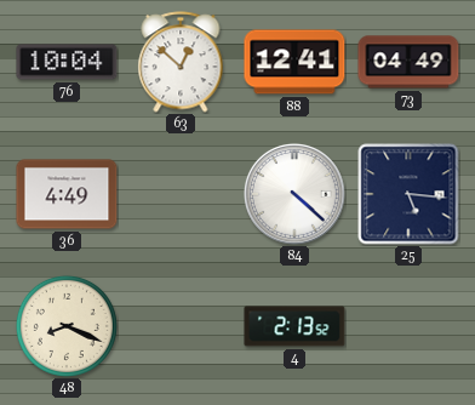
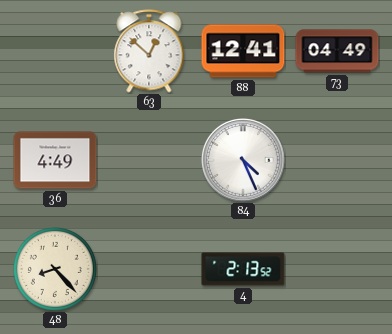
76: 10:04 -> none (67, 62)
84: 4:22 -> 4:26 (244, 161)
25: 5:16 -> none (408, 194)
48: 8:19 -> 8:23 (55, 269)
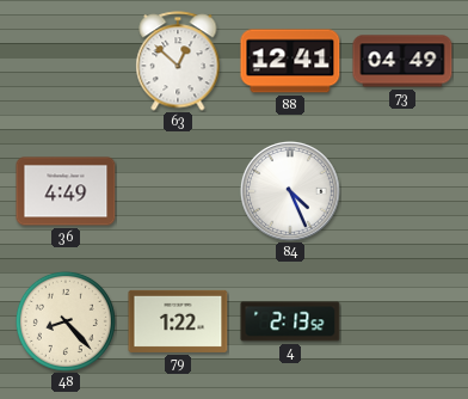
79: none -> 1:22 (178, 321)
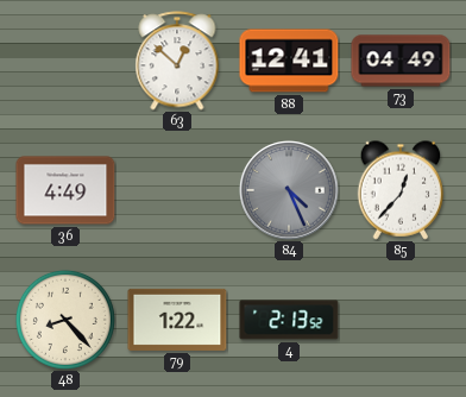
84 dial: white -> grey (290, 191)
85: none -> 12:37 (401, 190)
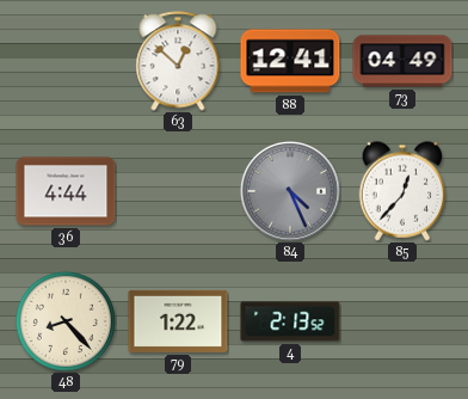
36: 4:49 -> 4:44 (66, 191)
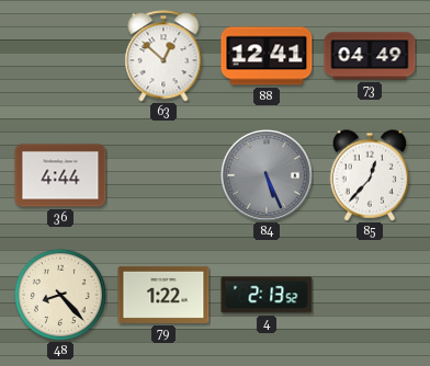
84: 4:26 -> 5:26 (268, 176)
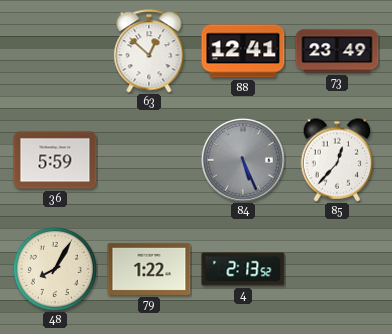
73: 04:49 -> 23:49 (337, 51)
36: 4:44 -> 5:59 (55, 160)
48: 8:23 -> 8:05 (55, 269)
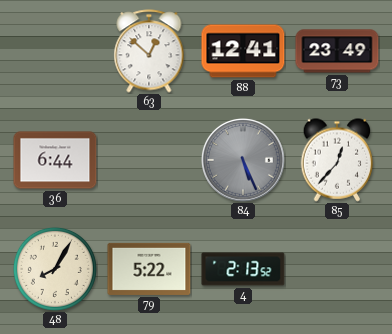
36: 5:59 -> 6:44 (55, 160)
79: 1:22 -> 5:22 (149, 269)
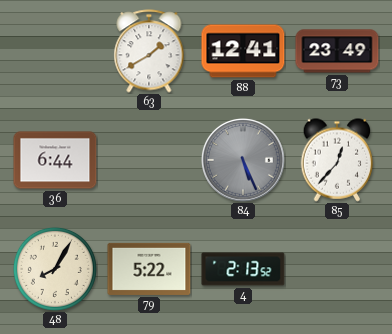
63: 12:52 -> 1:40 (149, 51)
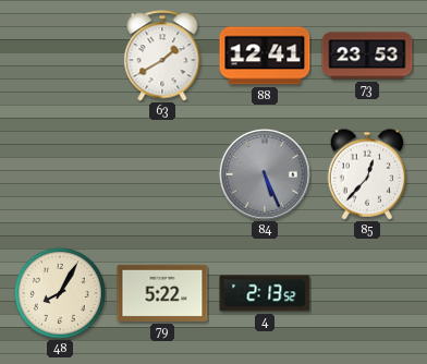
73: 23:49 -> 23:53 (367, 56)
36: 6:44 -> none (55, 160)
